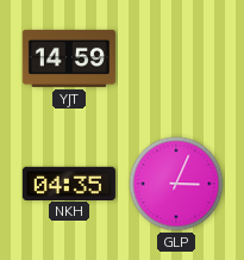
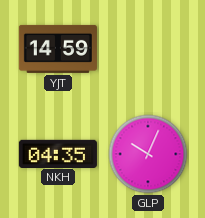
GLP: 3:04 -> 10:04 (148, 154)
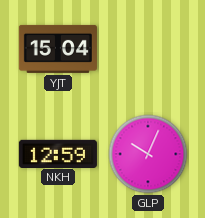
YJT: 14:59 -> 15:04 (58, 49)
NKH: 04:35 -> 12:59 (58, 153)
